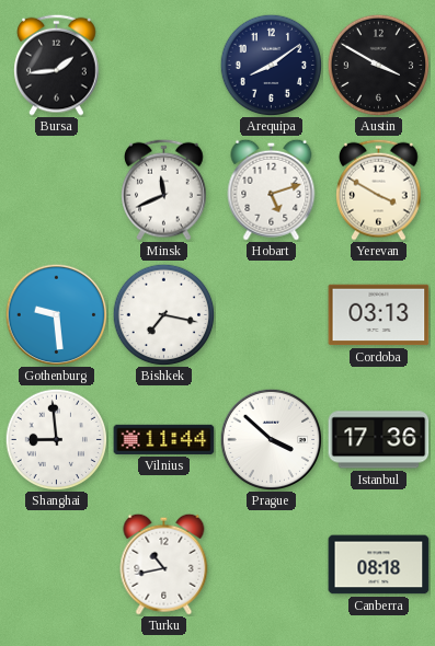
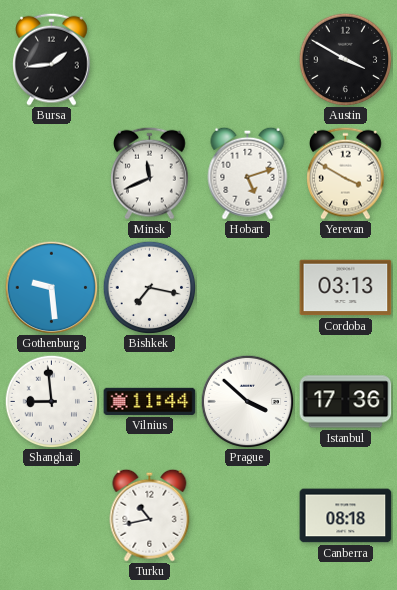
Arequipa: 8:09 -> none (271, 65)
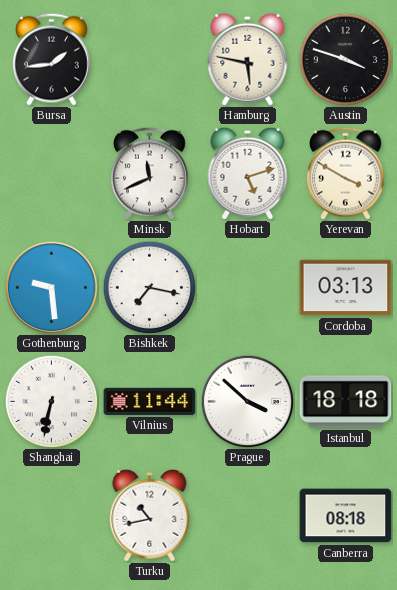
Hamburg: none -> 5:47 (248, 59)
Austin: 3:50 -> 3:48 (345, 59)
Shanghai: 8:59 -> 6:32 (51, 401)
Istanbul: 17:36 -> 18:18 (346, 402)
